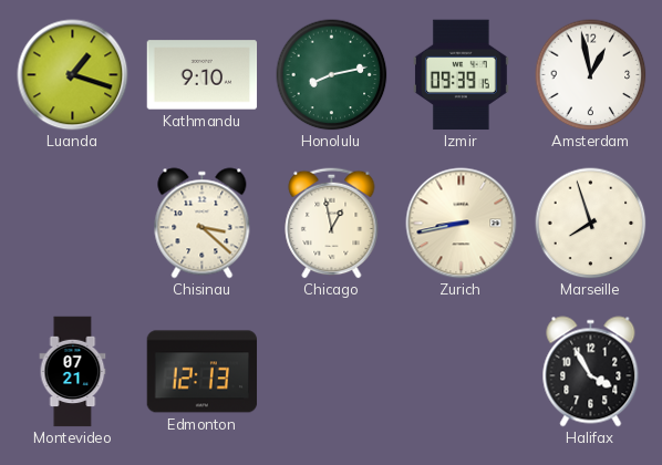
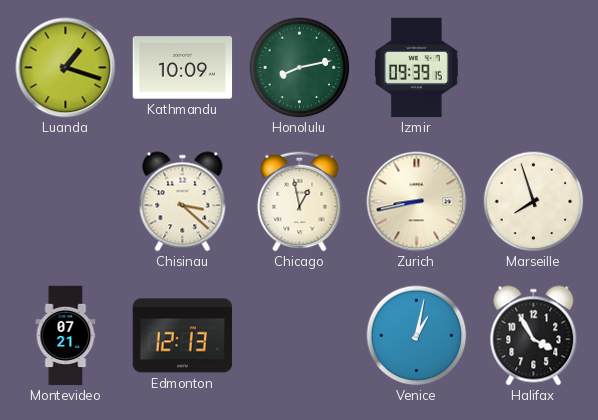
Kathmandu: 9:10 -> 10:09 (183, 68)
Amsterdam: 12:58 -> none (591, 75)
Venice: none -> 1:02 (417, 336)
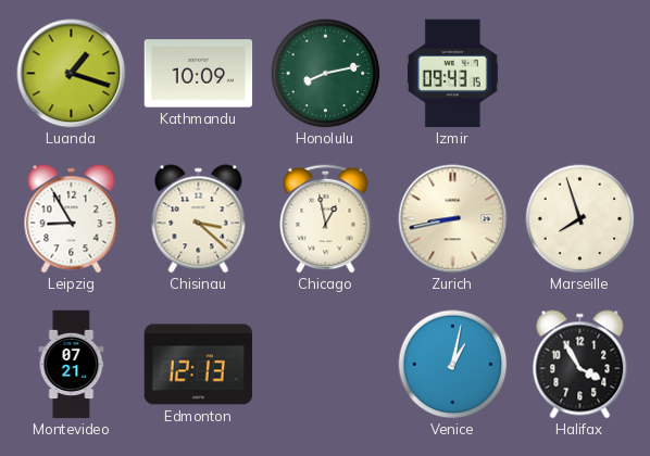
Izmir: 09:39 -> 09:43 (452, 74)
Leipzig: none -> 8:55 (72, 219)
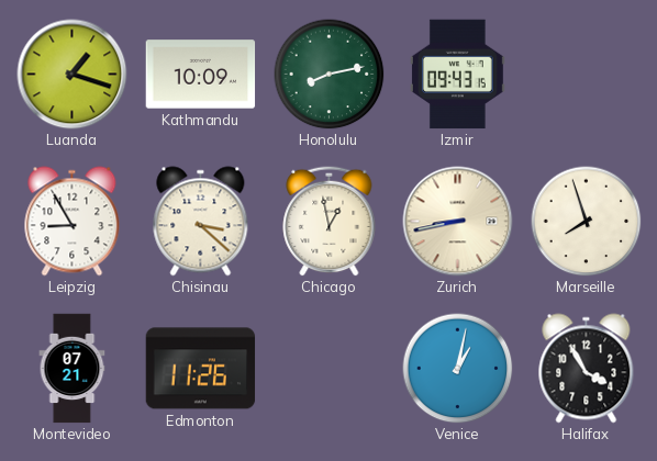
Edmonton: 12:13 -> 11:26 (201, 369)
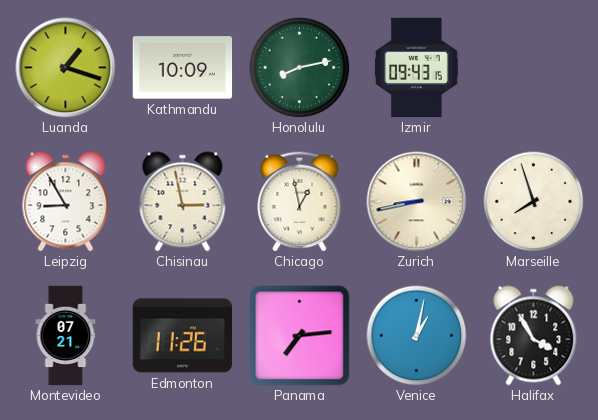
Chisinau: 3:22 -> 2:58 (183, 202)
Panama: none -> 7:14 (300, 336)
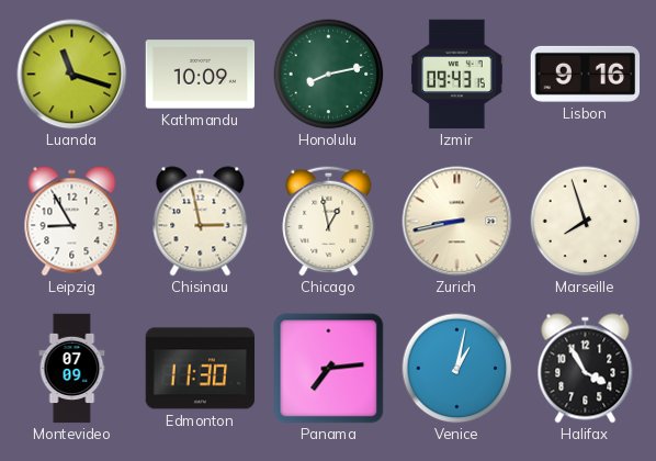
Luanda: 1:18 -> 11:18 (72, 75)
Lisbon: none -> 9:16 (586, 74)
Montevideo: 07:21 -> 07:09 (72, 369)
Edmonton: 11:26 -> 11:30 (201, 369)
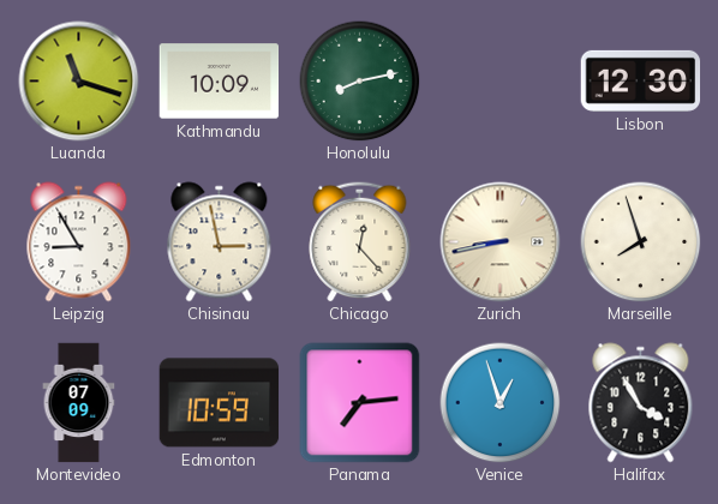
Izmir: 09:43 -> none (456, 75)
Lisbon: 9:16 -> 12:30 (641, 80)
Chicago: 12:58 -> 12:23 (360, 241)
Edmonton: 11:30 -> 10:59 (220, 403)
Venice: 1:02 -> 12:57 (501, 403)
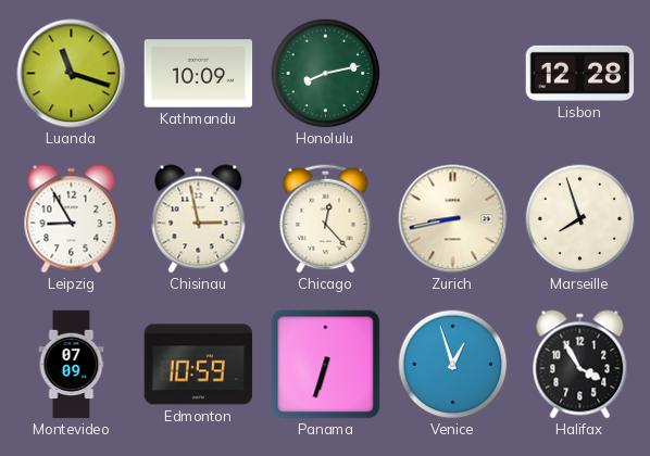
Lisbon: 12:30 -> 12:28 (580, 73)
Panama: 7:14 -> 6:33 (326, 365)
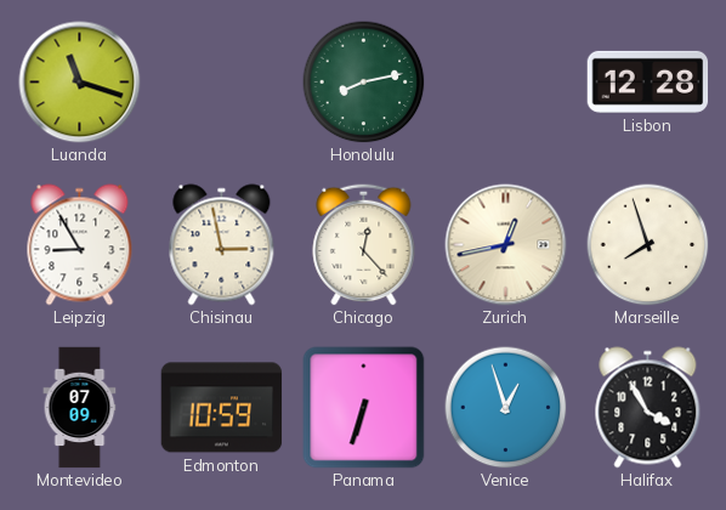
Kathmandu: 10:09 -> none (199, 74)
Zurich: 8:43 -> 12:43 (506, 245)
